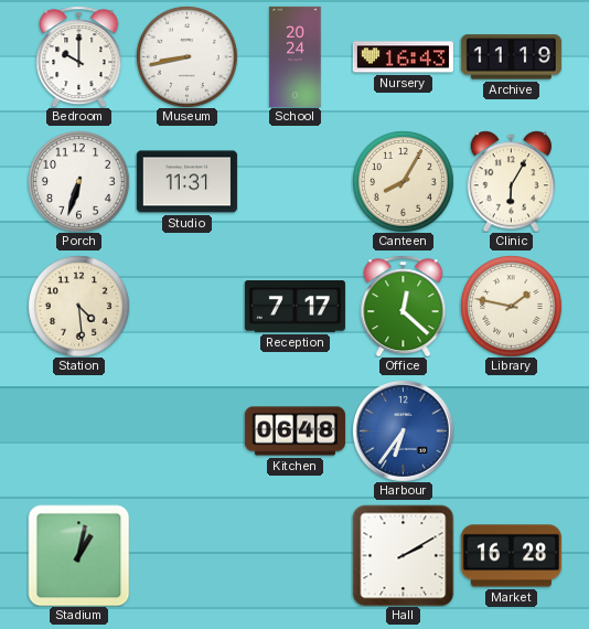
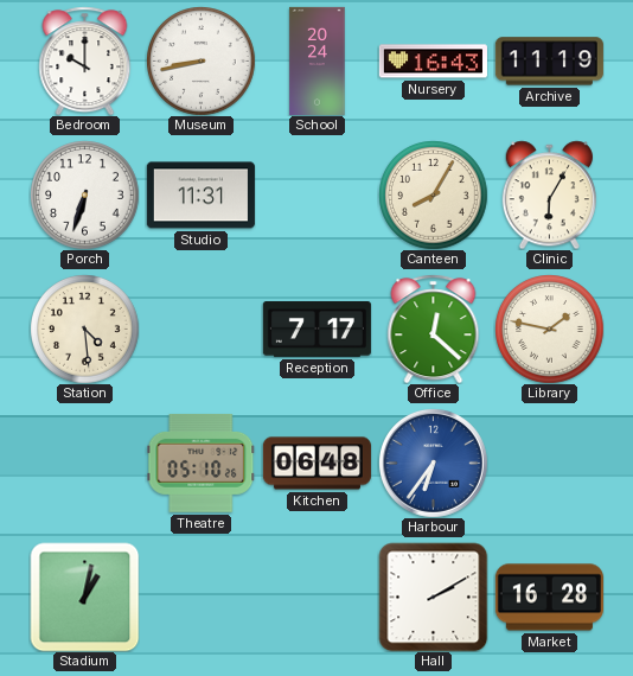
Theatre: none -> 05:10 (200, 463)
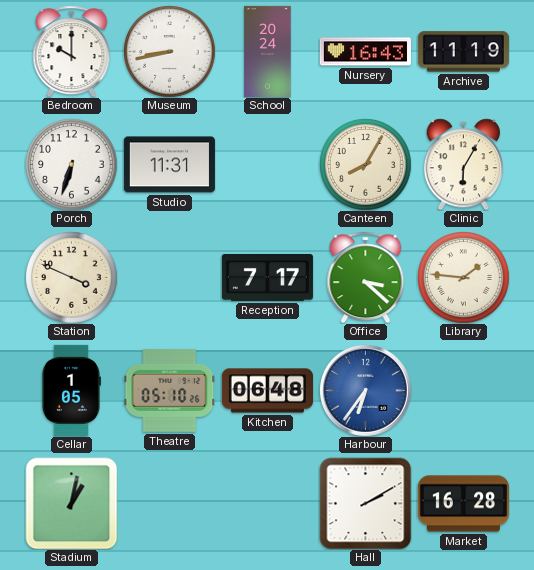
Station: 4:29 -> 3:49 (71, 277)
Office: 12:22 -> 3:22 (366, 277)
Library: 1:47 -> 1:46 (463, 277)
Cellar: none -> 1:05 (71, 390)
